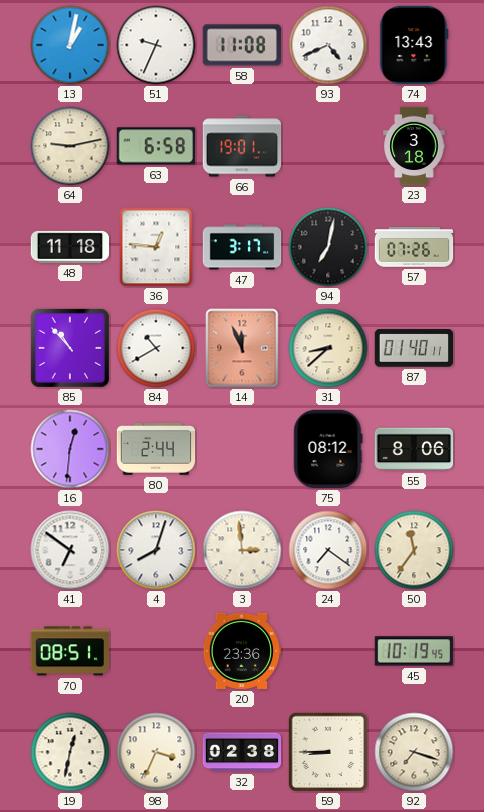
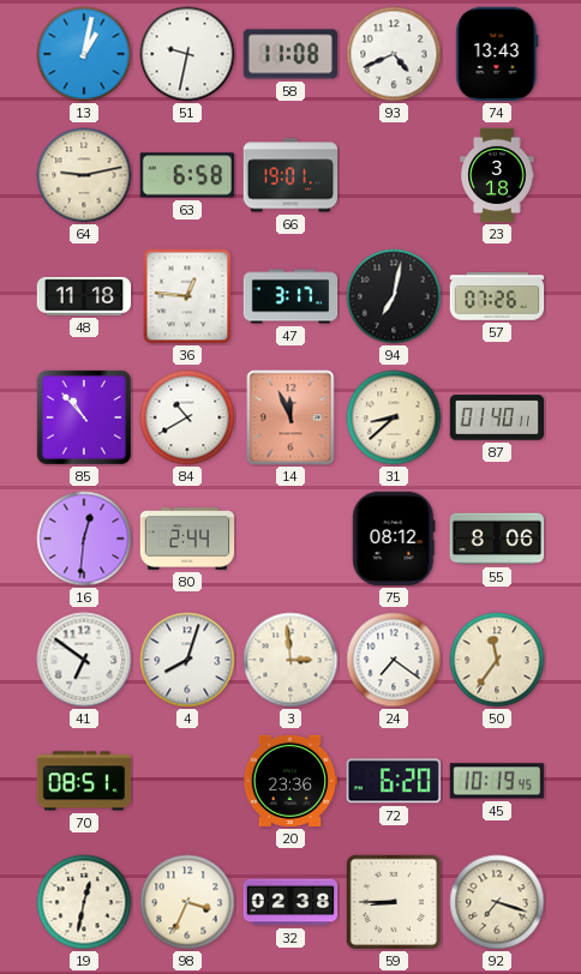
51: 9:34 -> 9:32 (187, 54)
72: none -> 6:20 (394, 781)
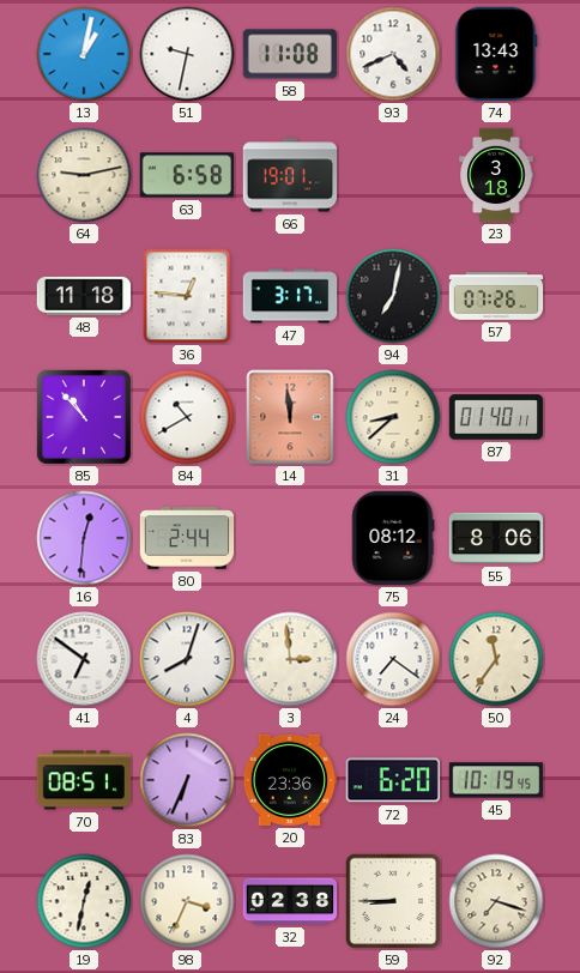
14: 11:56 -> 11:59 (290, 417)
83: none -> 6:34 (187, 780)
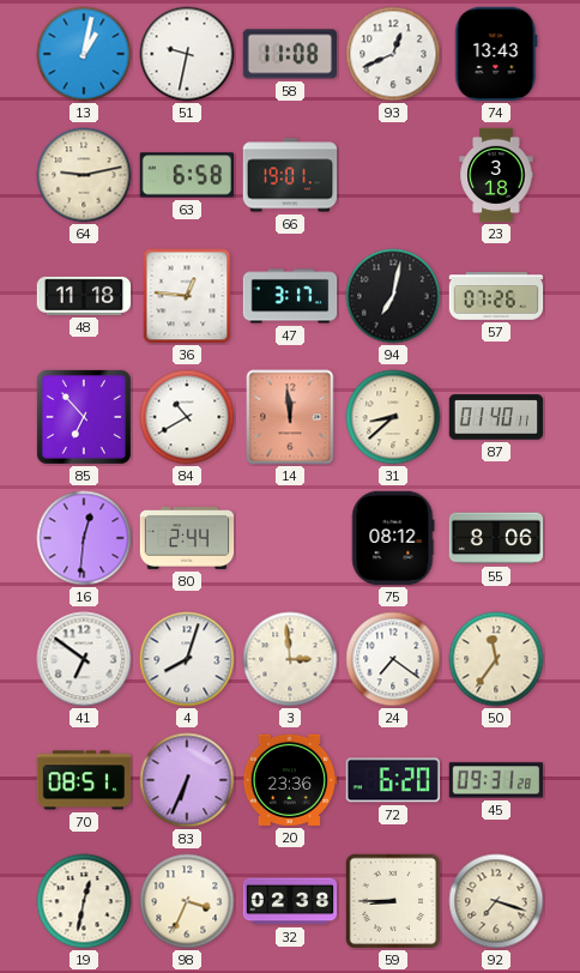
93: 4:41 -> 12:41 (393, 54)
85: 10:53 -> 6:53 (84, 417)
45: 10:19 -> 09:31 (496, 780)
